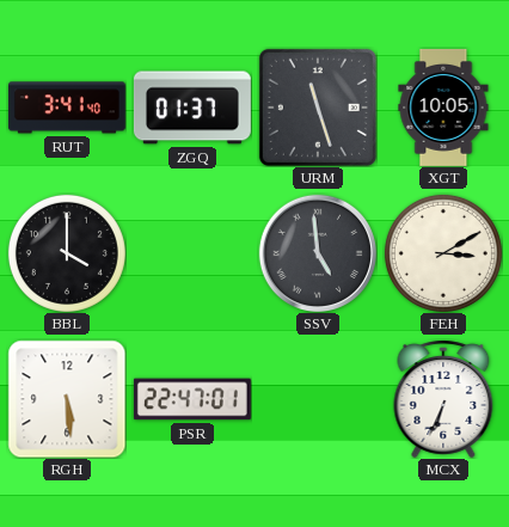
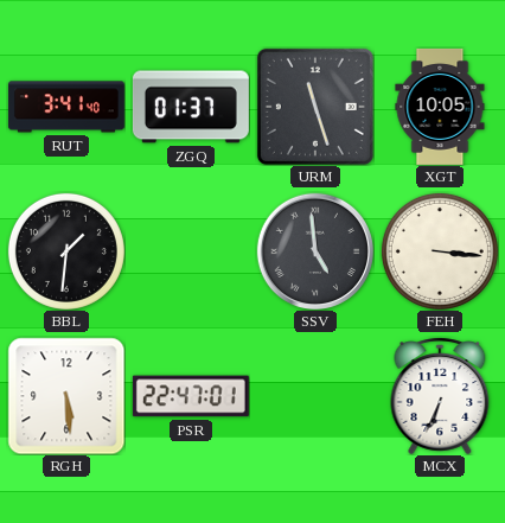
BBL: 4:00 -> 1:31 (66, 251)
FEH: 3:10 -> 3:16 (440, 251)
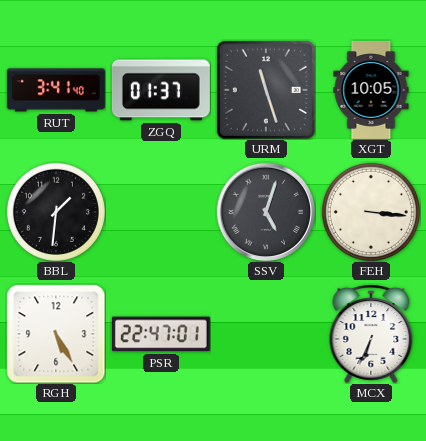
SSV: 4:59 -> 5:03 (265, 211)
RGH: 5:29 -> 5:25 (56, 334)
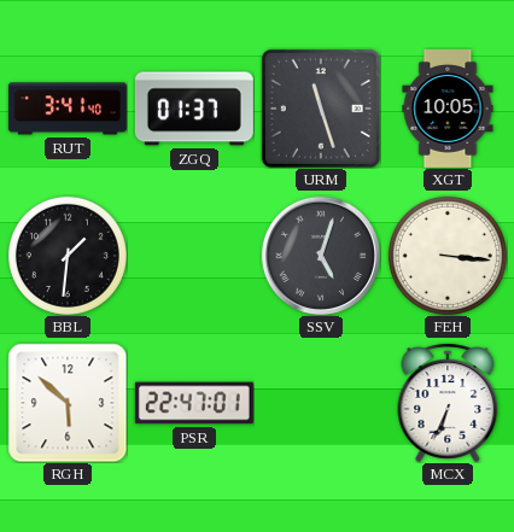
RGH: 5:25 -> 5:52 (68, 403)
